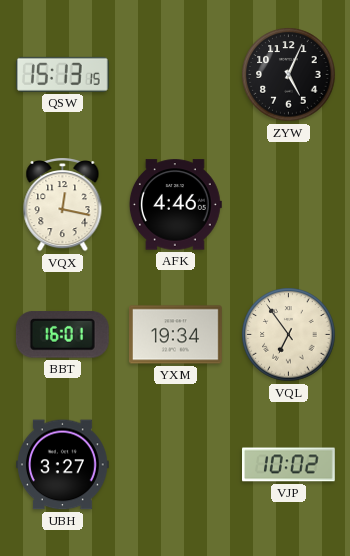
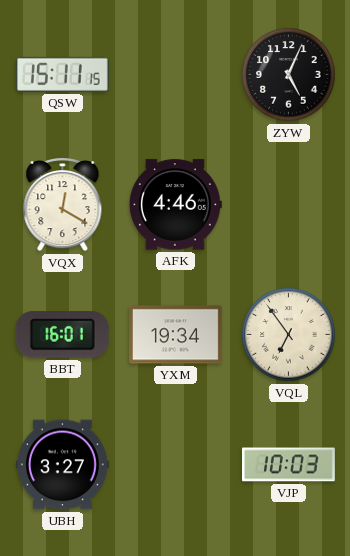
QSW: 15:13 -> 15:11 (62, 74)
VQX: 12:17 -> 12:20 (63, 205)
VJP: 10:02 -> 10:03 (289, 465)
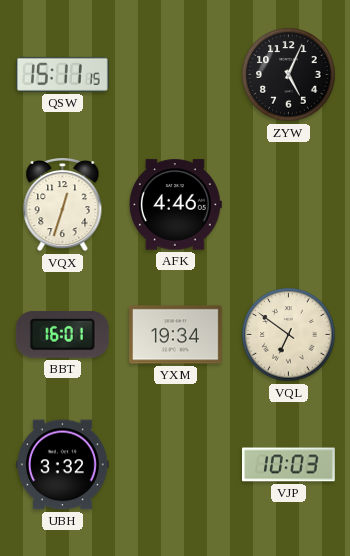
VQX: 12:20 -> 12:33 (63, 205)
VQL: 6:54 -> 6:51 (289, 335)
UBH: 3:27 -> 3:32 (63, 465)
